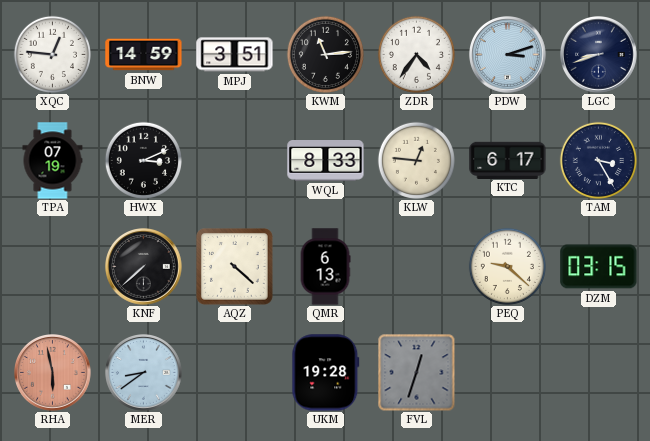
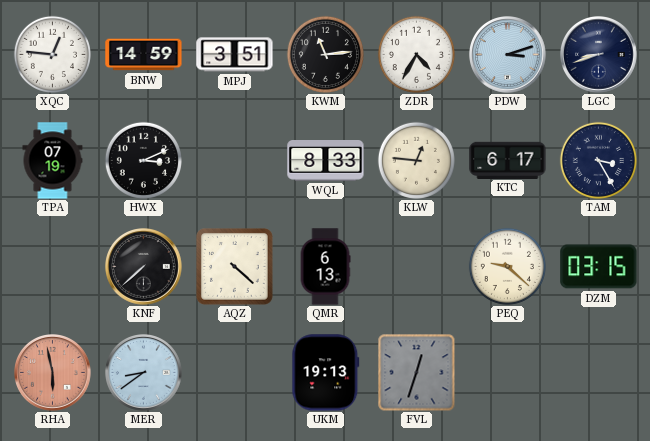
ZDR: 4:36 -> 4:35 (416, 54)
UKM: 19:28 -> 19:13 (326, 373)
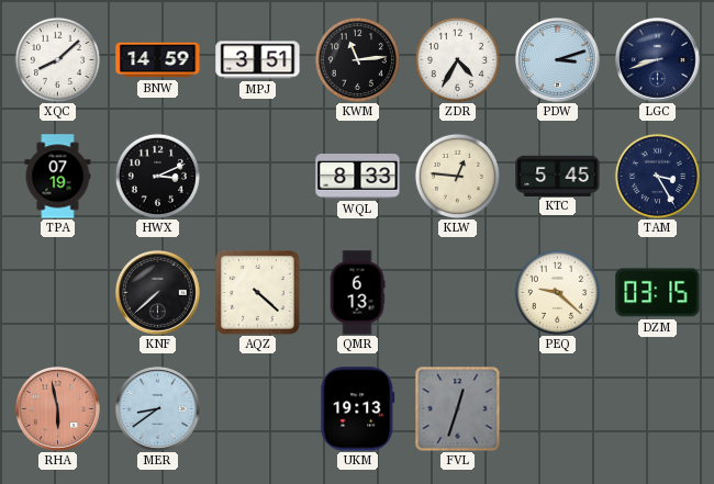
XQC: 12:46 -> 8:08 (57, 59)
KTC: 6:17 -> 5:45 (558, 176)
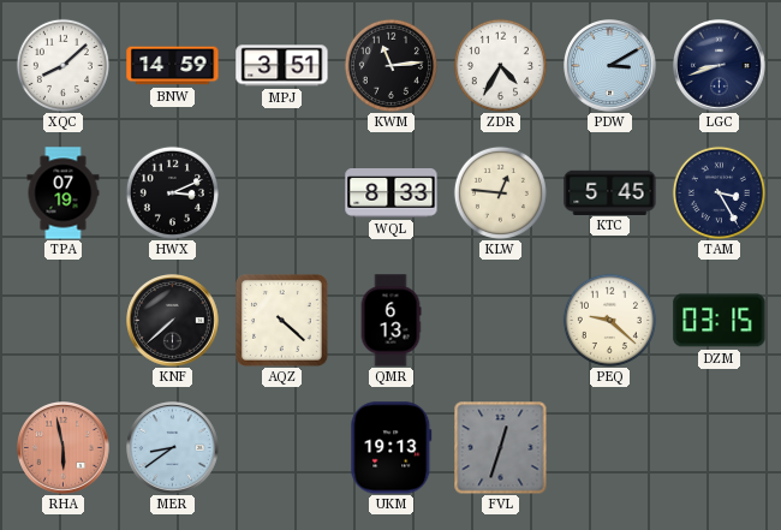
PDW: 3:12 -> 3:10 (610, 66)
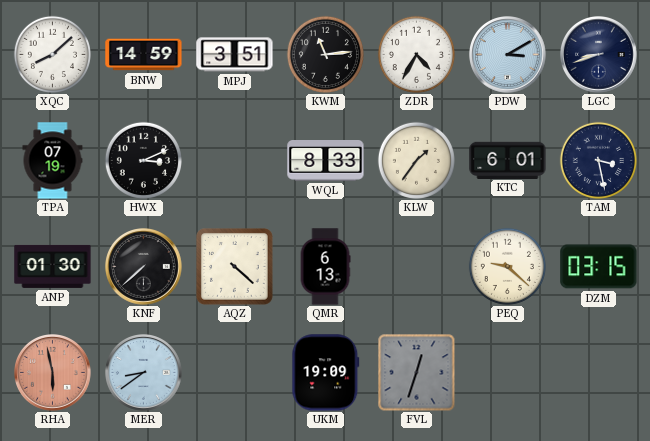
KLW: 12:46 -> 1:36 (416, 160)
KTC: 5:45 -> 6:01 (508, 160)
TAM: 3:25 -> 3:28 (598, 160)
ANP: none -> 01:30 (53, 266)
UKM: 19:13 -> 19:09 (326, 373)
